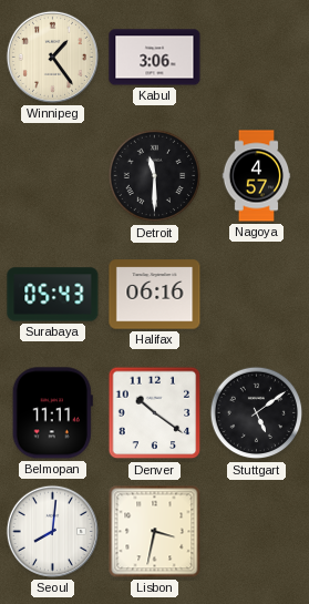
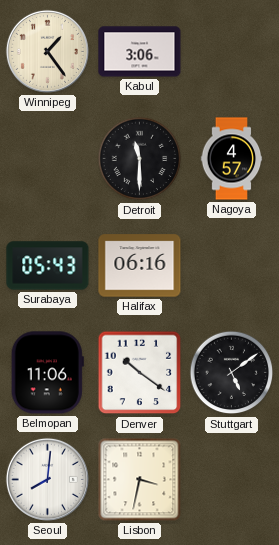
Belmopan: 11:11 -> 11:06 (47, 373)
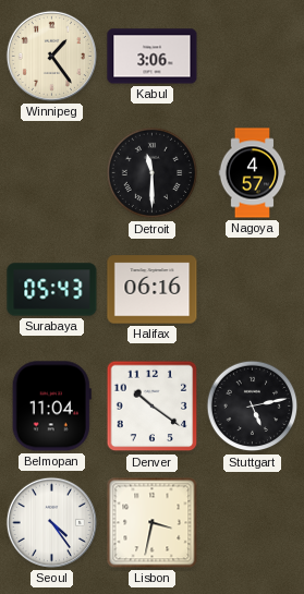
Belmopan: 11:06 -> 11:04 (51, 407)
Stuttgart: 5:09 -> 5:13 (253, 407)
Seoul: 8:01 -> 4:24 (51, 522)
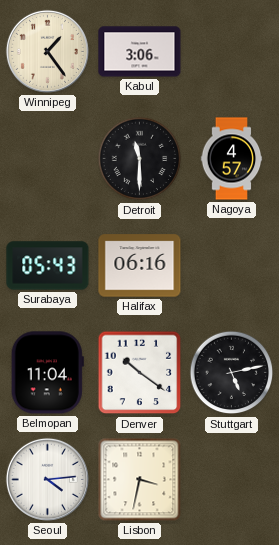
Seoul: 4:24 -> 4:14 (47, 479)
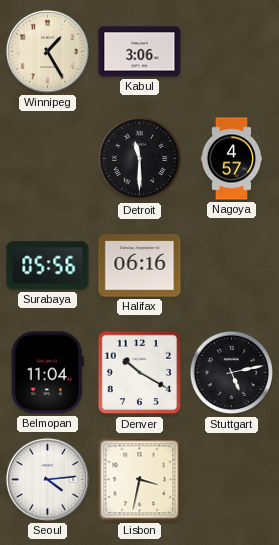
Winnipeg: 1:24 -> 1:25 (47, 51)
Surabaya: 05:43 -> 05:56 (48, 266)
Denver: 10:21 -> 10:20 (140, 373)
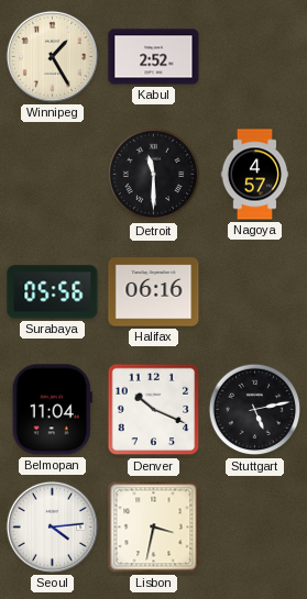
Kabul: 3:06 -> 2:52 (154, 57)
Denver: 10:20 -> 10:19 (154, 410)
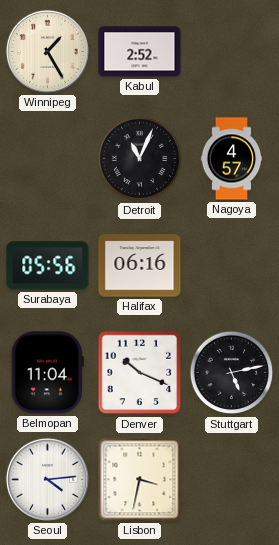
Detroit: 11:30 -> 11:04 (140, 159)
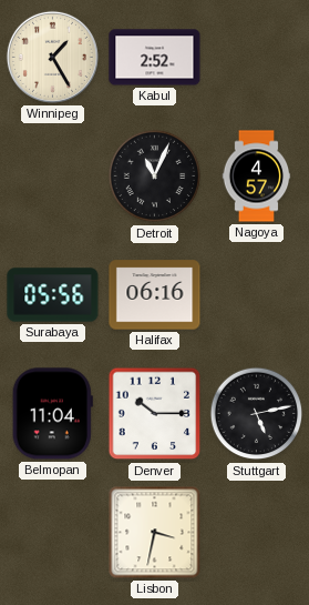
Denver: 10:19 -> 10:15 (155, 414)
Seoul: 4:14 -> none (47, 479)
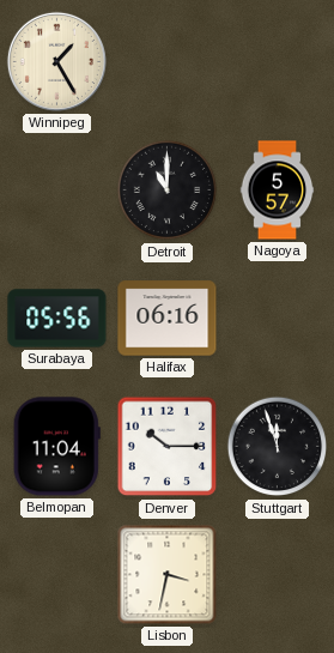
Kabul: 2:52 -> none (155, 58)
Detroit: 11:04 -> 11:00 (168, 191)
Nagoya: 4:57 -> 5:57 (278, 191)
Stuttgart: 5:13 -> 11:57 (278, 447)
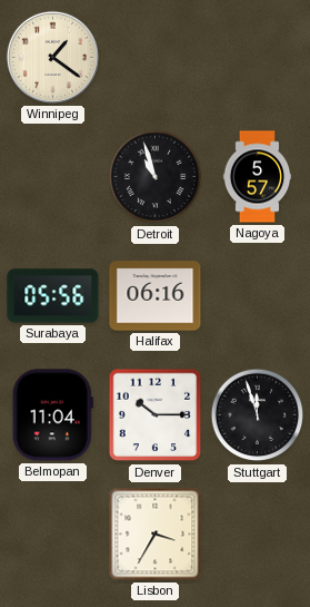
Winnipeg: 1:25 -> 1:21 (52, 57)
Detroit: 11:00 -> 10:57 (156, 177)
Lisbon: 3:32 -> 3:35 (156, 535)
